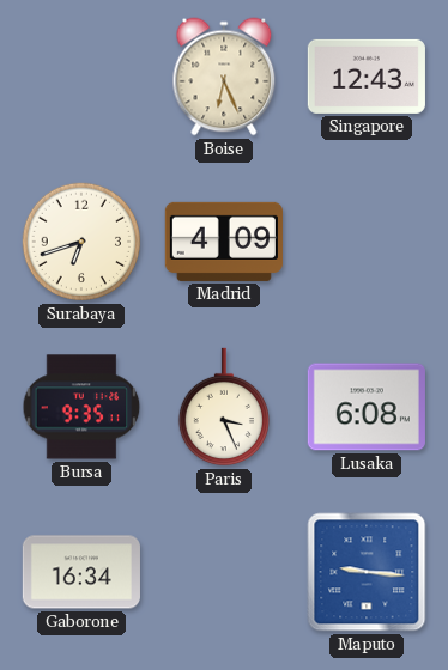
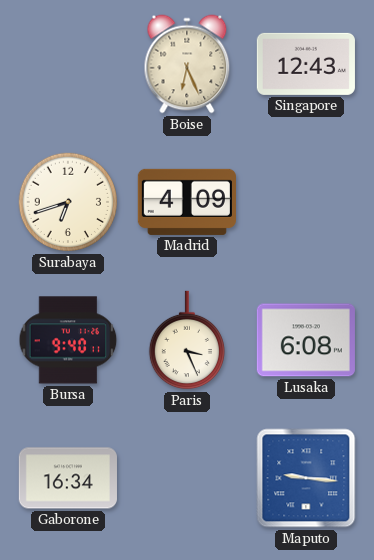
Bursa: 9:35 -> 9:40 (68, 340)
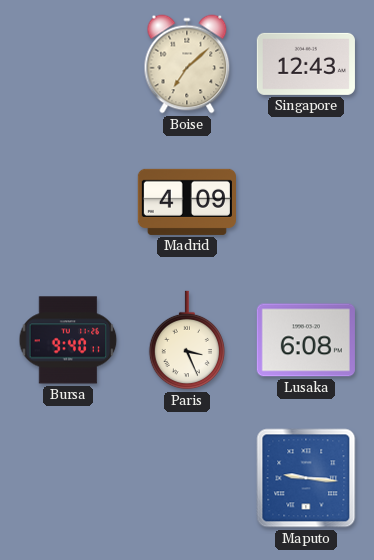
Boise: 6:26 -> 7:08 (187, 64)
Surabaya: 6:42 -> none (68, 202)
Gaborone: 16:34 -> none (68, 478)
